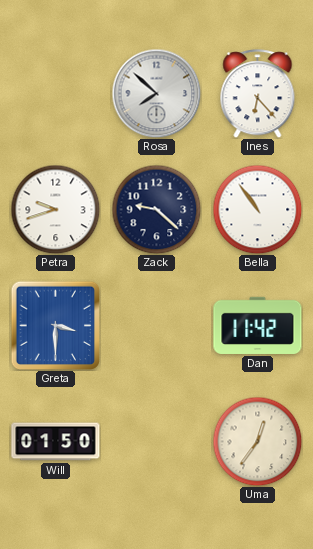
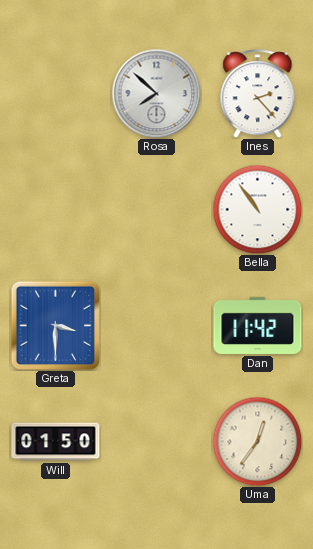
Ines: 6:23 -> 2:23 (258, 94)
Petra: 9:42 -> none (55, 209)
Zack: 9:22 -> none (156, 209)
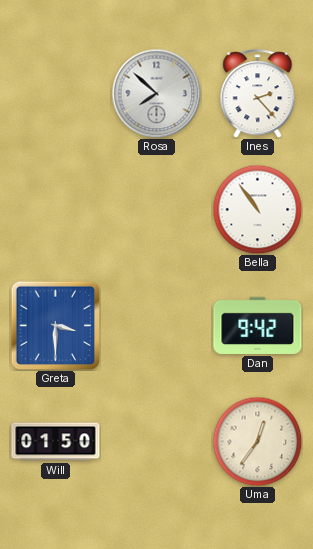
Dan: 11:42 -> 9:42 (258, 325)
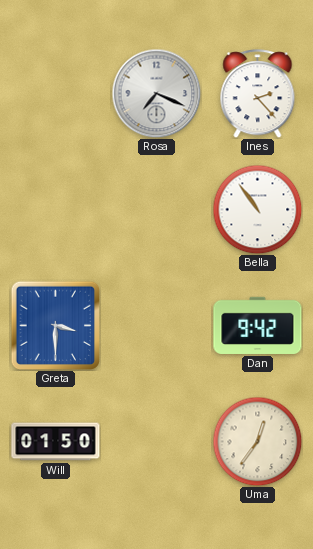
Rosa: 7:52 -> 7:19 (156, 93)
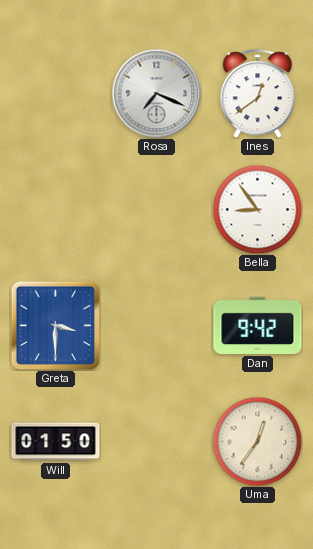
Ines: 2:23 -> 12:39 (258, 94)
Bella: 10:54 -> 8:54 (257, 209)
